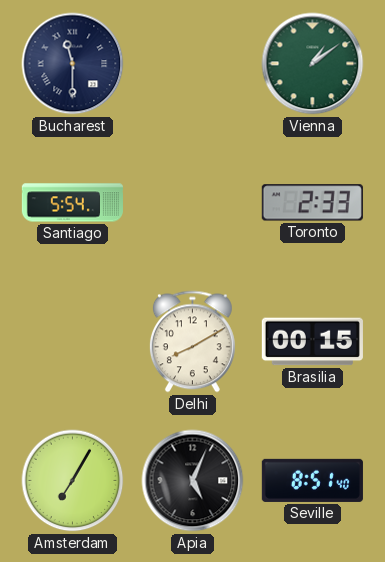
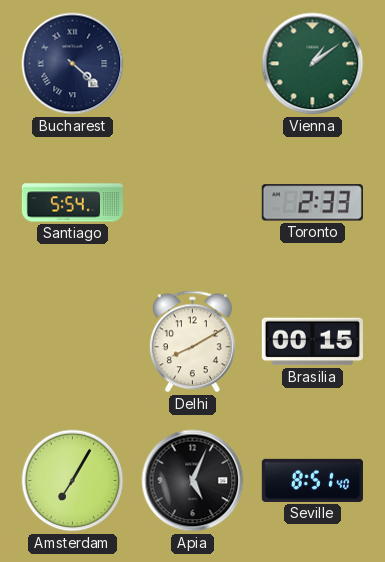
Bucharest: 11:30 -> 4:22 (73, 64)
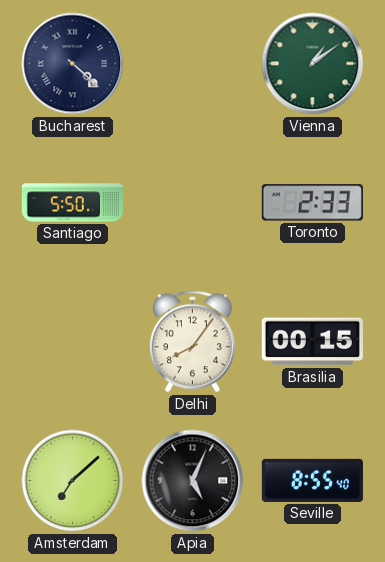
Santiago: 5:54 -> 5:50 (72, 203)
Delhi: 8:10 -> 8:06 (192, 342)
Amsterdam: 7:05 -> 7:08 (73, 481)
Seville: 8:51 -> 8:55 (312, 480)
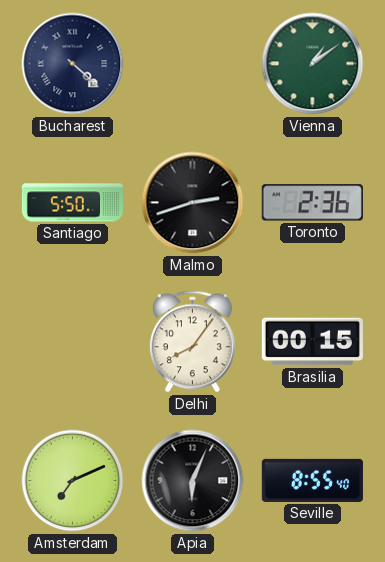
Malmo: none -> 2:42 (193, 203)
Toronto: 2:33 -> 2:36 (312, 203)
Amsterdam: 7:08 -> 7:11 (73, 481)
Apia: 5:04 -> 6:04 (193, 481)
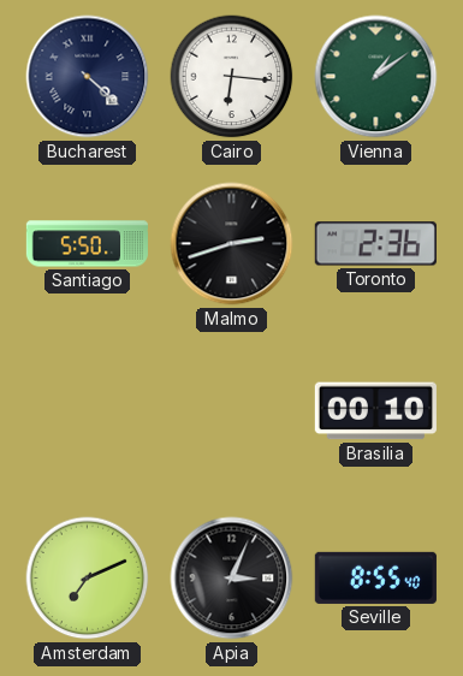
Cairo: none -> 6:16 (232, 77)
Delhi: 8:06 -> none (192, 342)
Brasilia: 00:15 -> 00:10 (375, 411)
Apia: 6:04 -> 3:04 (232, 579)
